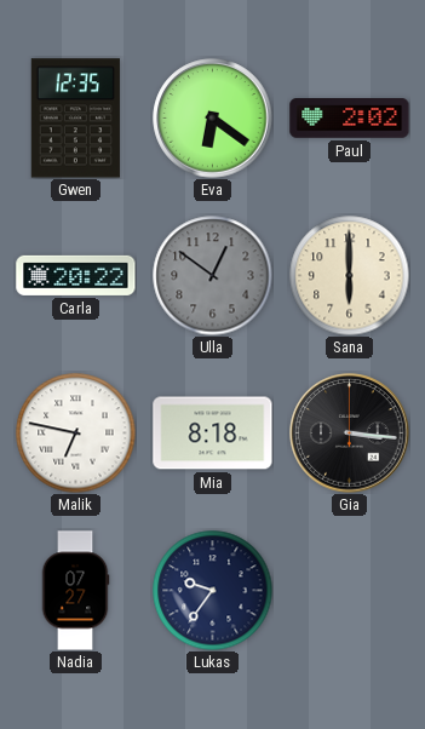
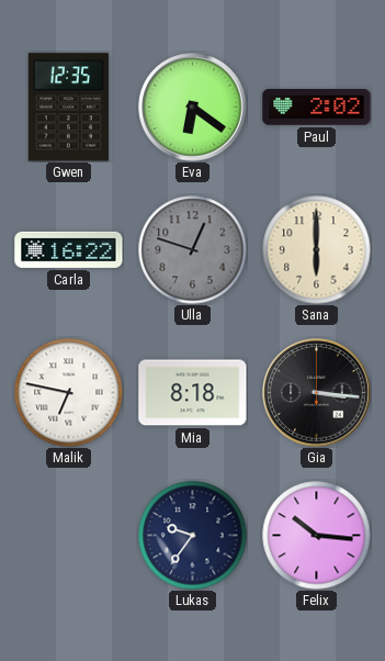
Carla: 20:22 -> 16:22 (69, 249)
Ulla: 12:51 -> 12:48 (193, 250)
Nadia: 07:27 -> none (75, 591)
Felix: none -> 10:16 (317, 536)
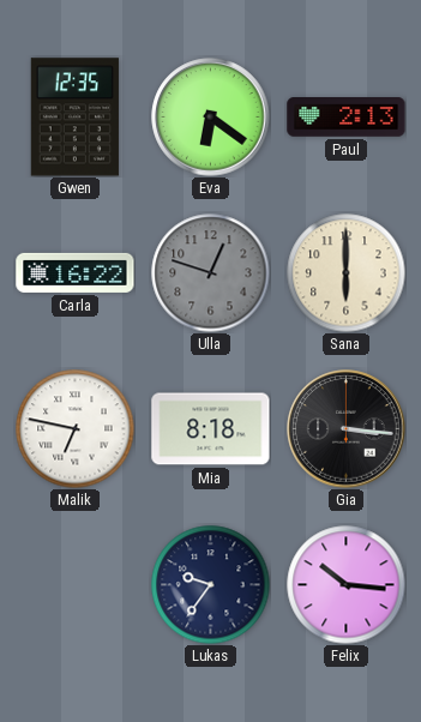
Paul: 2:02 -> 2:13 (347, 118)
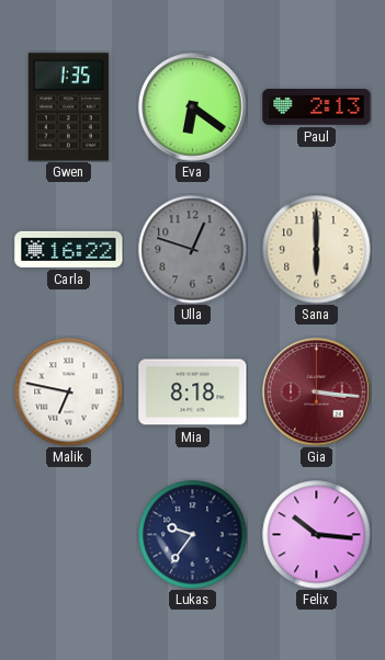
Gwen: 12:35 -> 1:35 (68, 107)
Gia dial: black -> burgundy (317, 392)
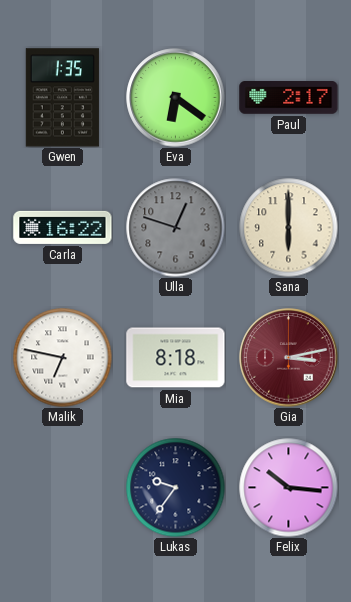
Paul: 2:13 -> 2:17 (289, 98)
Gia: 3:16 -> 3:13 (289, 358)
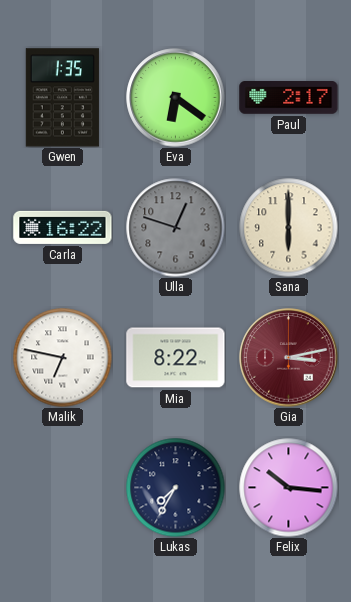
Mia: 8:18 -> 8:22 (176, 358)
Lukas: 9:36 -> 7:35 (176, 488)
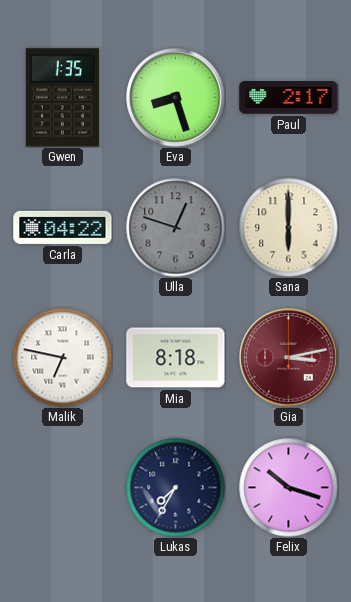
Eva: 6:21 -> 8:27 (176, 98)
Carla: 16:22 -> 04:22 (63, 227)
Mia: 8:22 -> 8:18 (176, 358)
Felix: 10:16 -> 10:18 (289, 488)
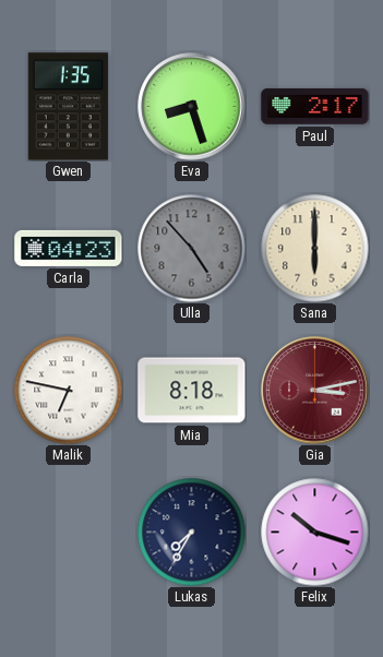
Carla: 04:22 -> 04:23 (69, 248)
Ulla: 12:48 -> 4:53 (192, 249)
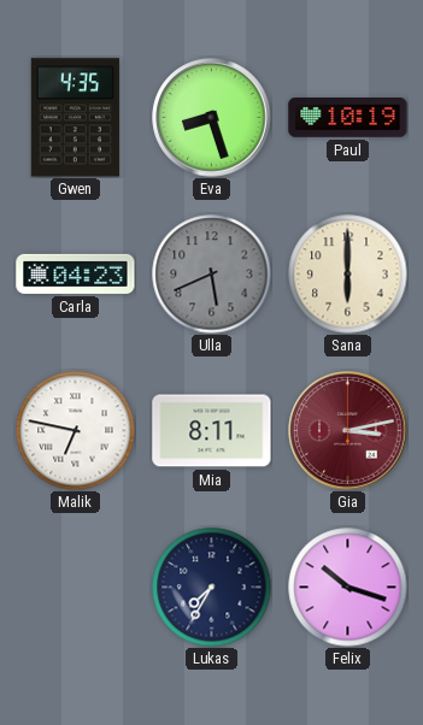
Gwen: 1:35 -> 4:35 (75, 118)
Paul: 2:17 -> 10:19 (348, 118)
Ulla: 4:53 -> 5:41 (212, 275)
Mia: 8:18 -> 8:11 (212, 431)
